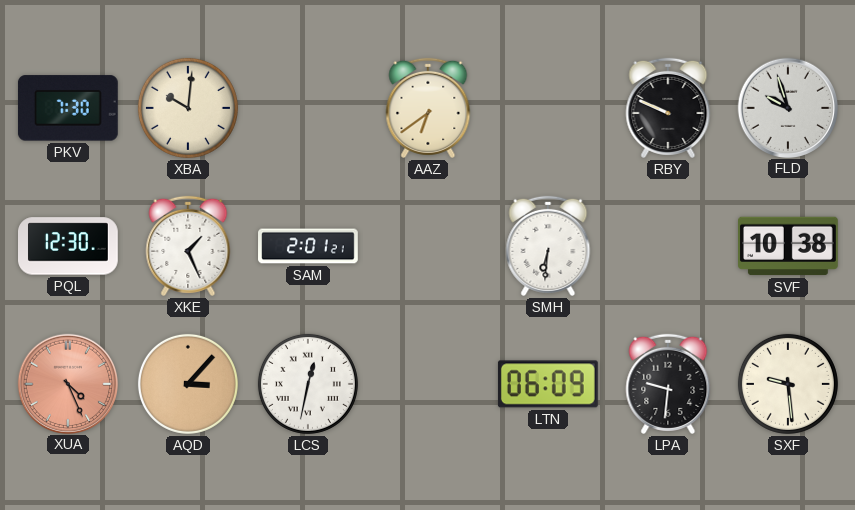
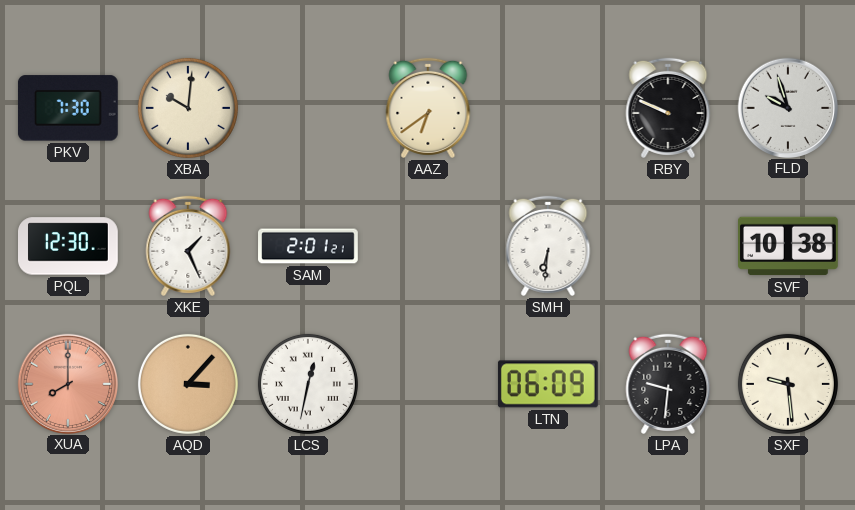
XUA: 4:26 -> 8:00 (67, 383)
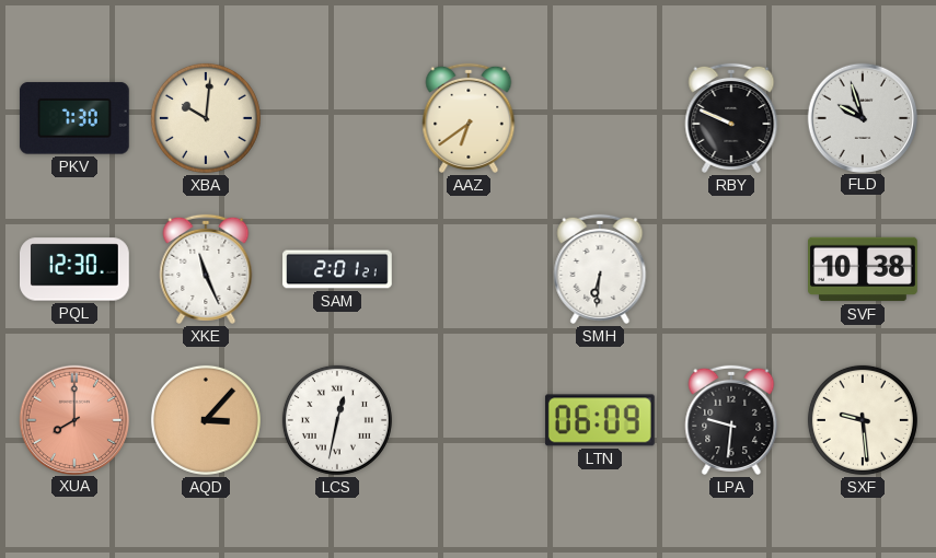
XKE: 1:26 -> 11:26 (206, 269)
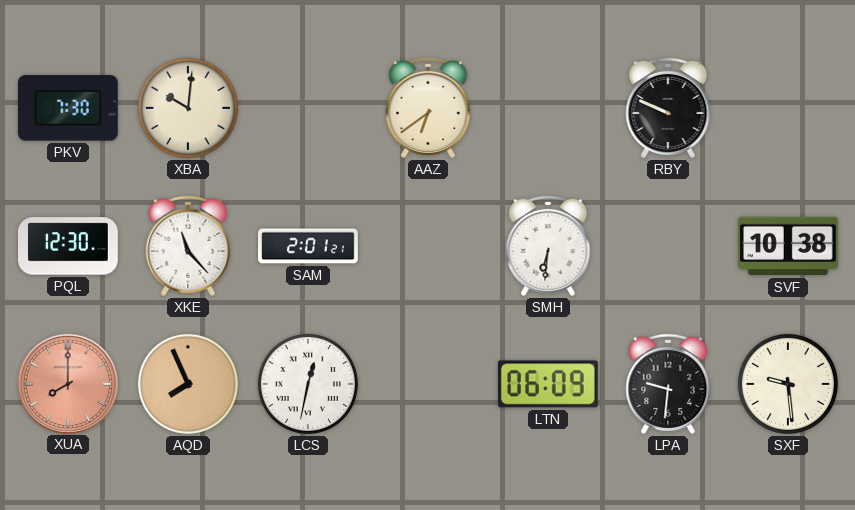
FLD: 9:57 -> none (862, 117)
XKE: 11:26 -> 11:23 (188, 246)
AQD: 3:07 -> 7:56 (188, 384)
